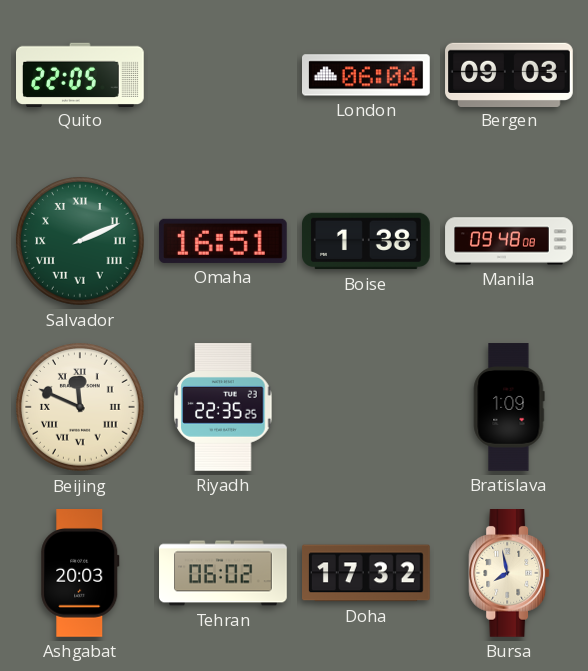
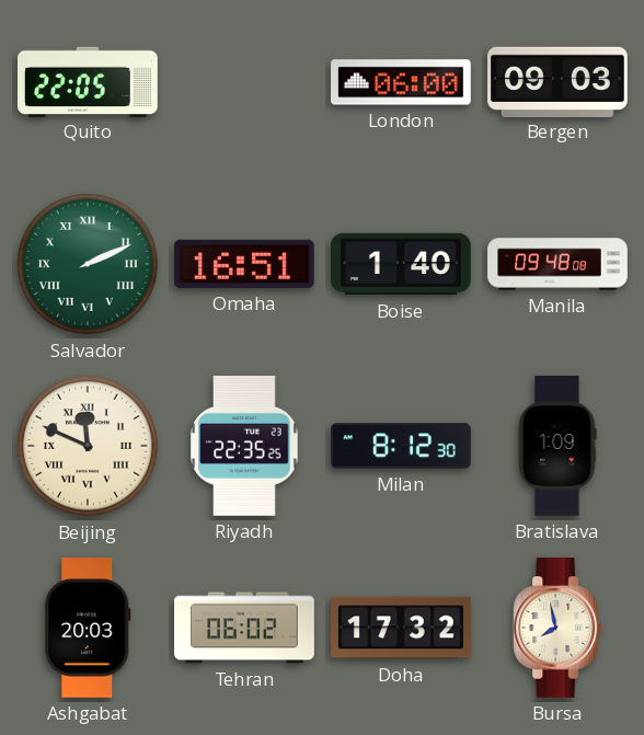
London: 06:04 -> 06:00 (402, 82)
Boise: 1:38 -> 1:40 (402, 264)
Milan: none -> 8:12 (402, 446)
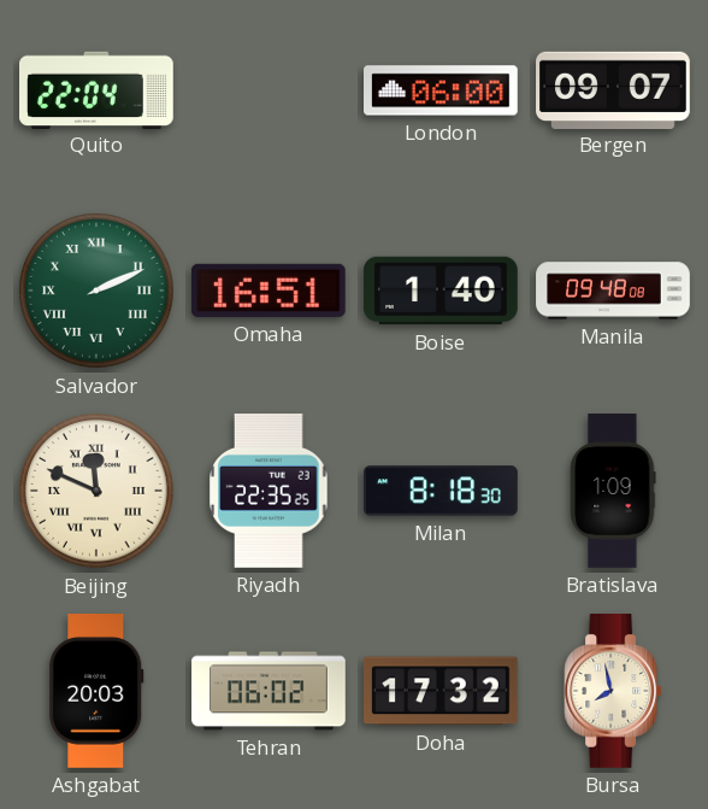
Quito: 22:05 -> 22:04 (98, 89)
Bergen: 09:03 -> 09:07 (613, 89)
Milan: 8:12 -> 8:18 (442, 491)
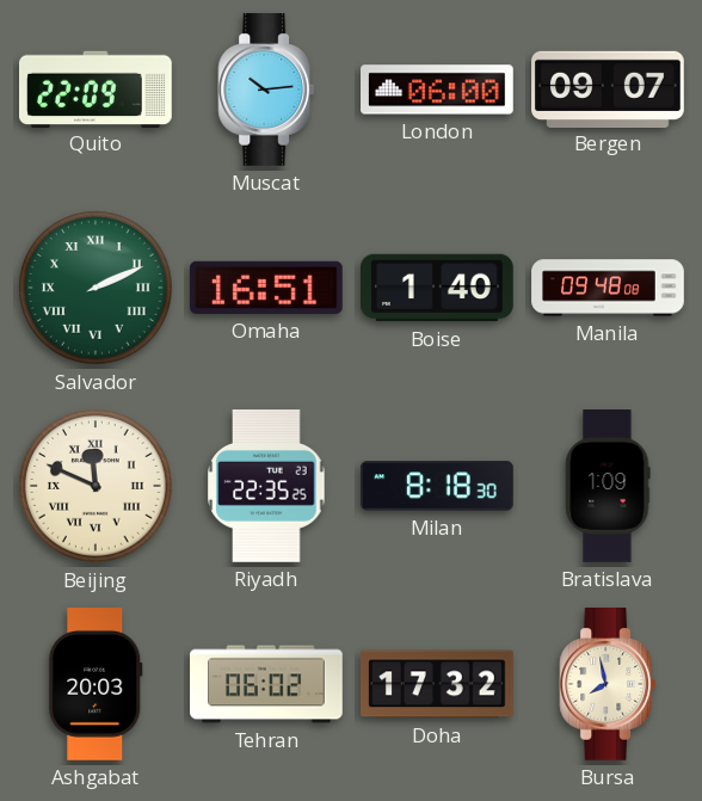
Quito: 22:04 -> 22:09 (97, 88)
Muscat: none -> 10:14 (266, 91)
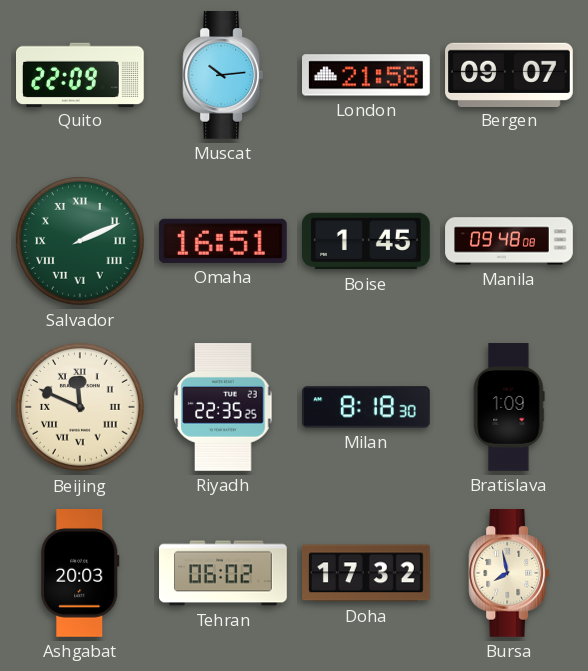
London: 06:00 -> 21:58 (367, 75)
Boise: 1:40 -> 1:45 (367, 241)
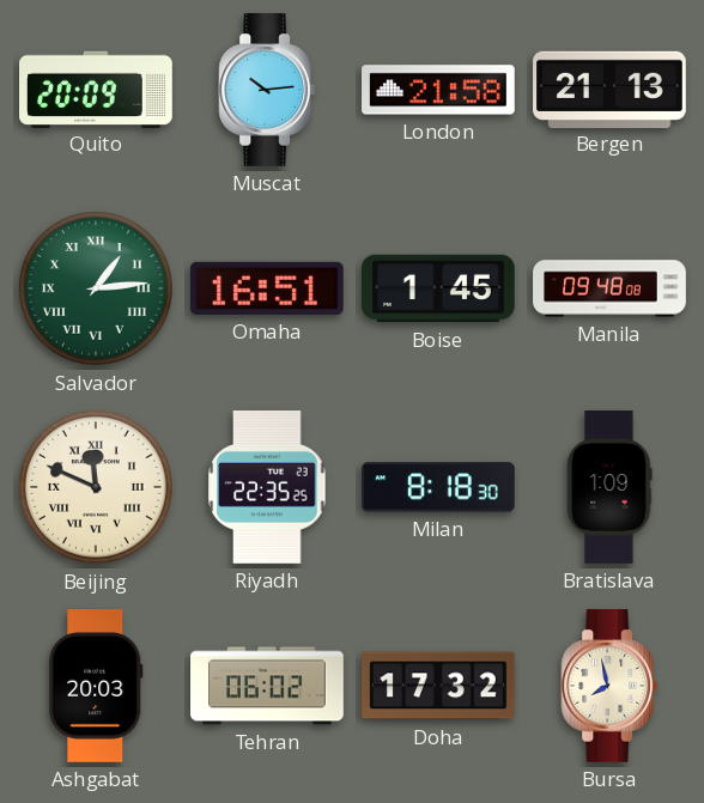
Quito: 22:09 -> 20:09 (97, 89)
Bergen: 09:07 -> 21:13 (609, 89)
Salvador: 2:11 -> 1:14 (97, 290)
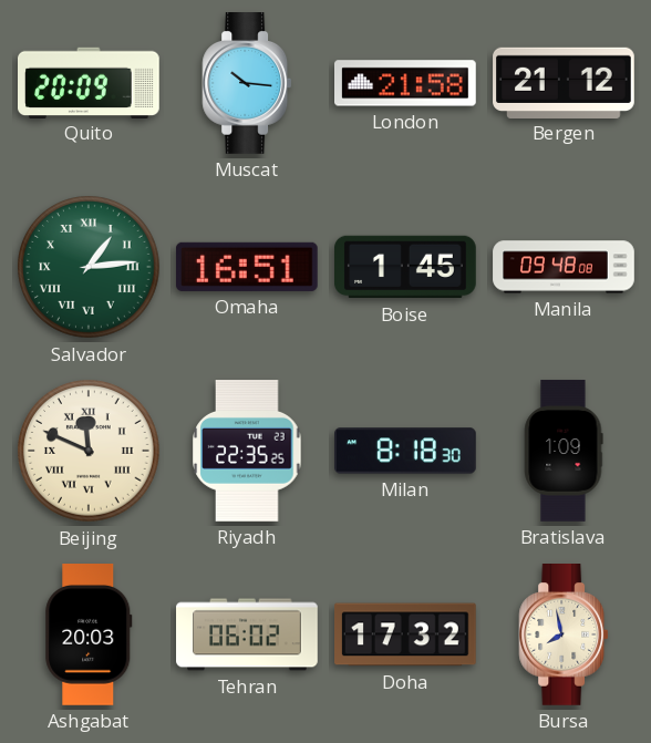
Muscat: 10:14 -> 10:16 (247, 84)
Bergen: 21:13 -> 21:12 (564, 82)
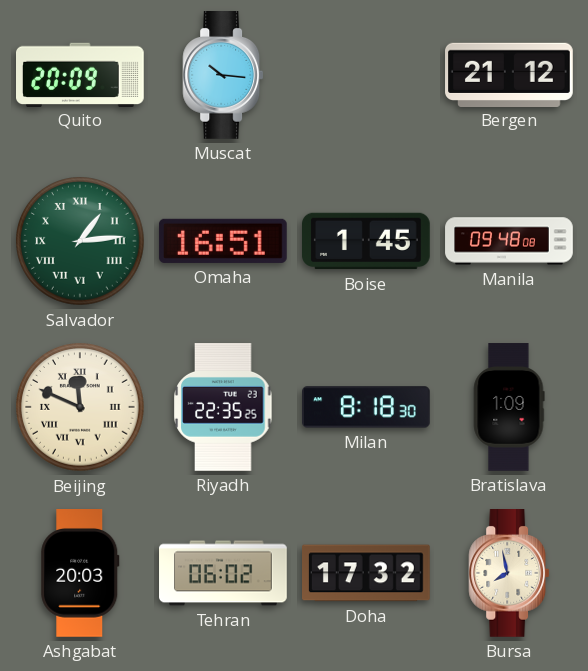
London: 21:58 -> none (406, 83)
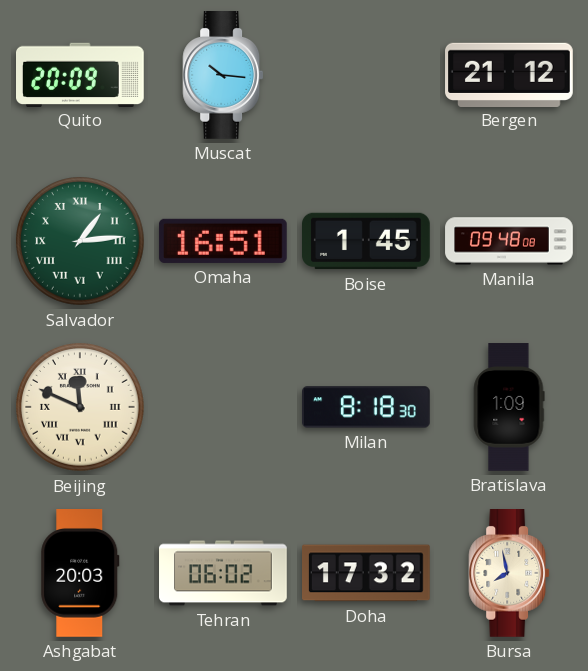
Riyadh: 22:35 -> none (223, 408)
